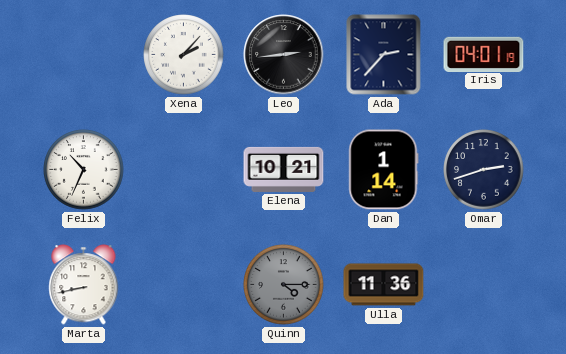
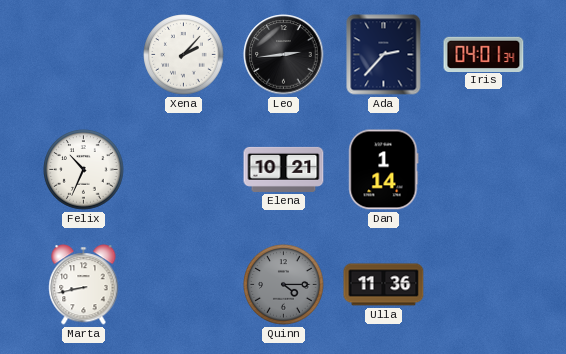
Iris: 04:01:19 -> 04:01:34 (484, 54)
Omar: 2:42 -> none (484, 170)
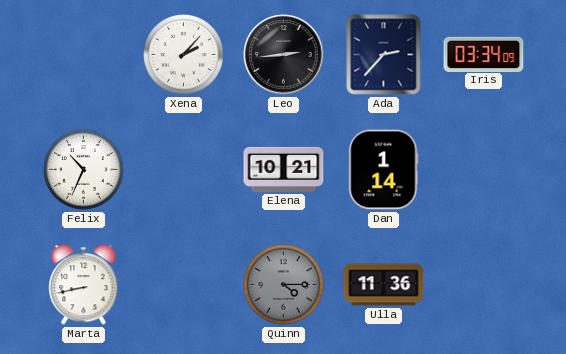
Iris: 04:01 -> 03:34 (484, 54)
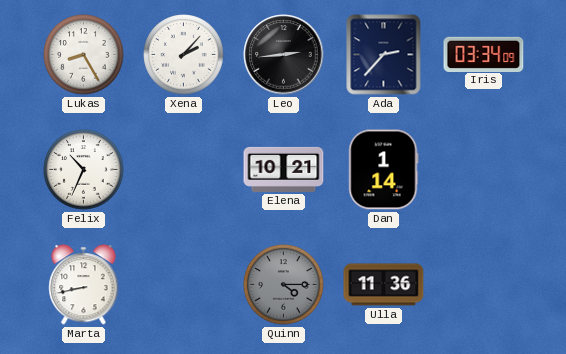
Lukas: none -> 8:25 (84, 55)
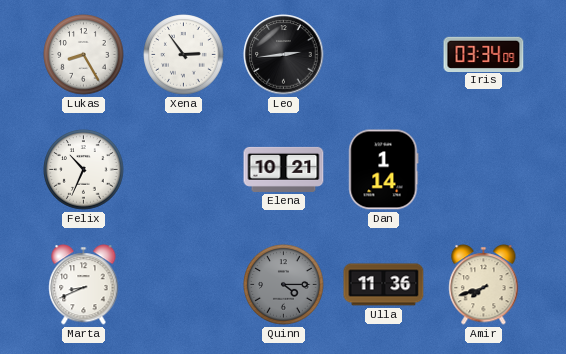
Xena: 2:07 -> 2:54 (184, 55)
Ada: 2:37 -> none (384, 55)
Marta: 8:43 -> 8:41 (84, 285)
Amir: none -> 7:42 (484, 285)
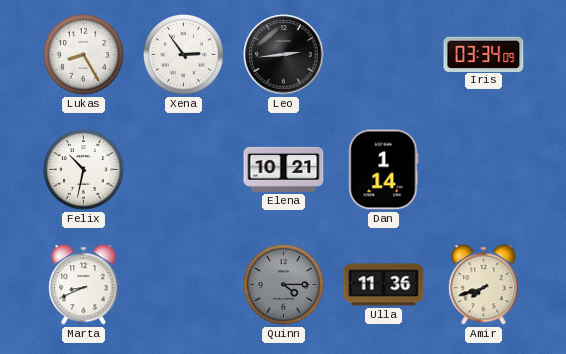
Felix: 10:34 -> 10:32 (84, 170)
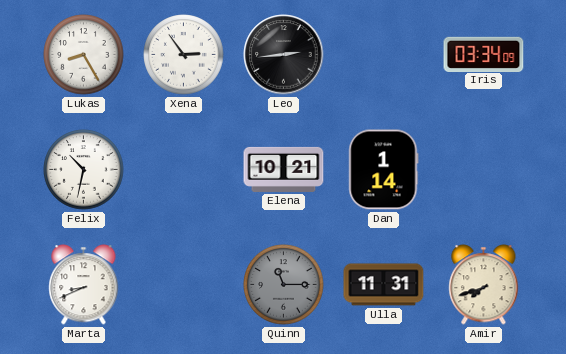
Quinn: 4:15 -> 11:15 (284, 285)
Ulla: 11:36 -> 11:31 (384, 285)
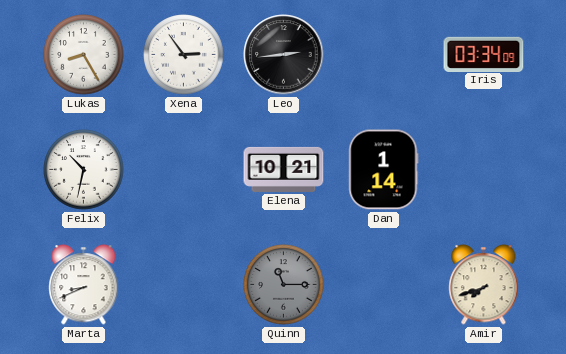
Ulla: 11:31 -> none (384, 285)
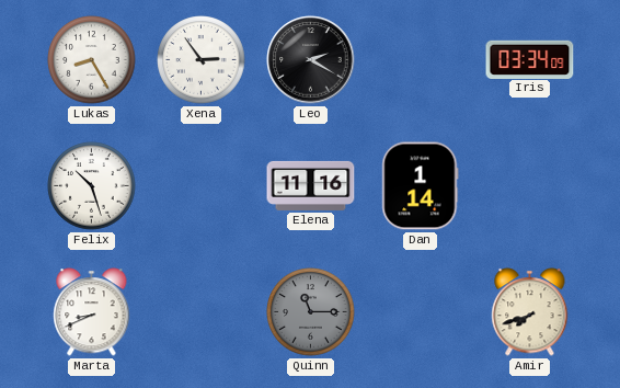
Leo: 2:44 -> 2:20 (311, 60)
Felix: 10:32 -> 10:27 (92, 186)
Elena: 10:21 -> 11:16 (311, 185)
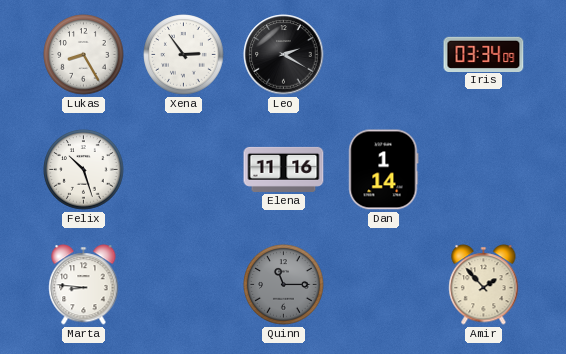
Marta: 8:41 -> 8:46 (84, 285)
Amir: 7:42 -> 1:53 (484, 285)
